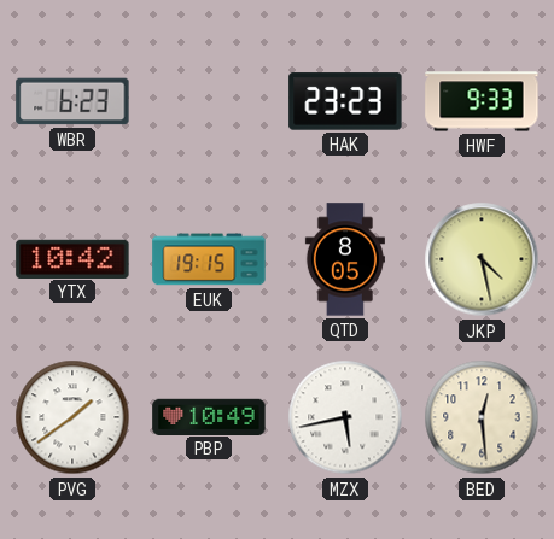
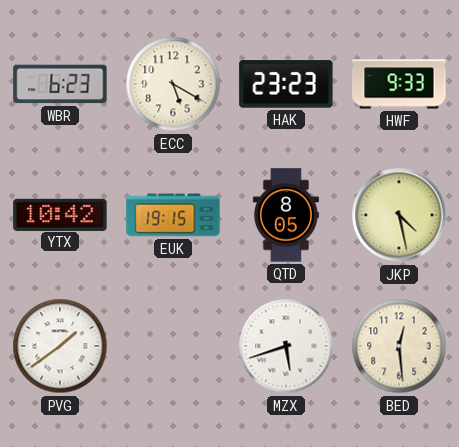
ECC: none -> 5:20 (173, 84)
PBP: 10:49 -> none (209, 416)
MZX: 5:43 -> 5:42 (286, 346)
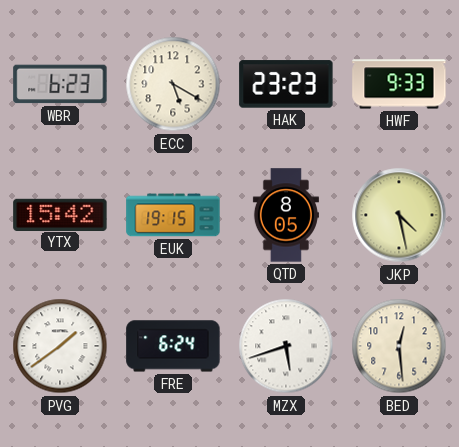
YTX: 10:42 -> 15:42 (60, 214)
FRE: none -> 6:24 (173, 346)
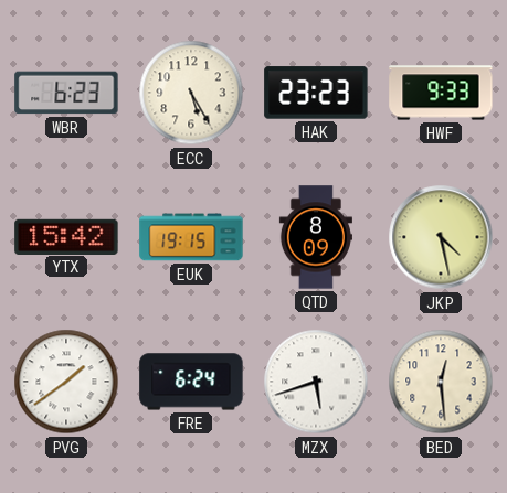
ECC: 5:20 -> 5:25 (191, 93)
QTD: 8:05 -> 8:09 (316, 237)
